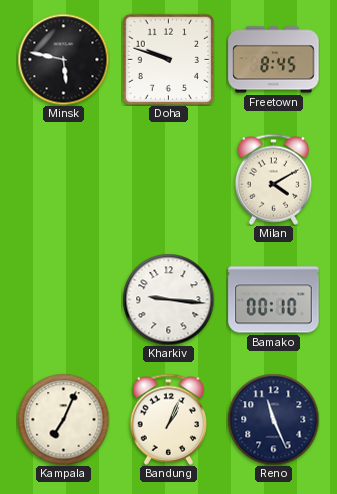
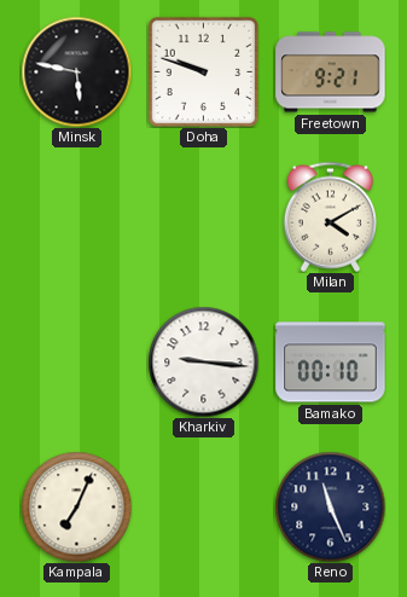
Freetown: 8:45 -> 9:21 (331, 73)
Bandung: 1:04 -> none (168, 419)
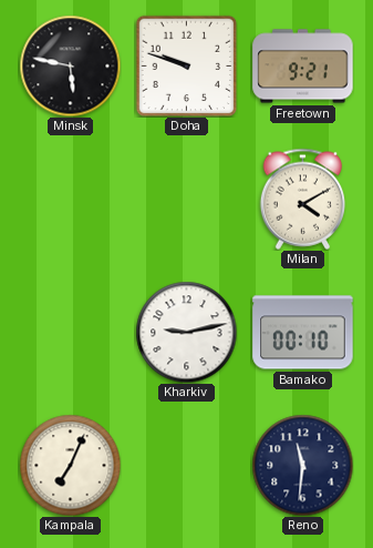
Kharkiv: 9:16 -> 9:13 (186, 332)
Reno: 11:26 -> 11:31 (302, 465)
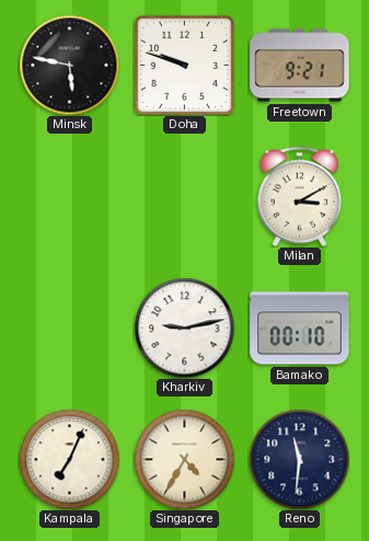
Milan: 4:10 -> 3:10 (299, 196)
Singapore: none -> 4:35 (184, 459)
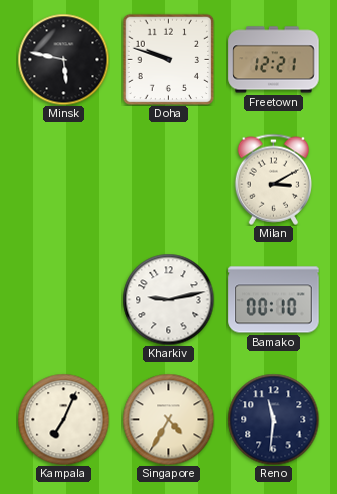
Freetown: 9:21 -> 12:21 (274, 60)
